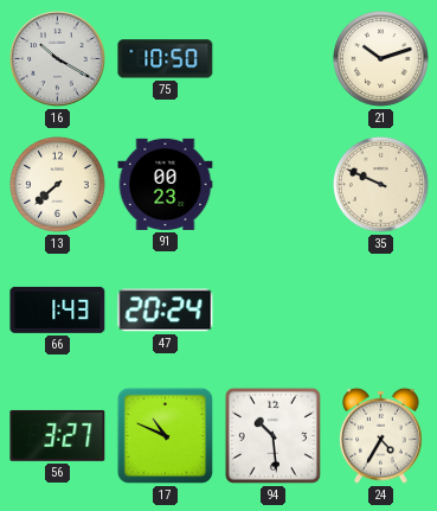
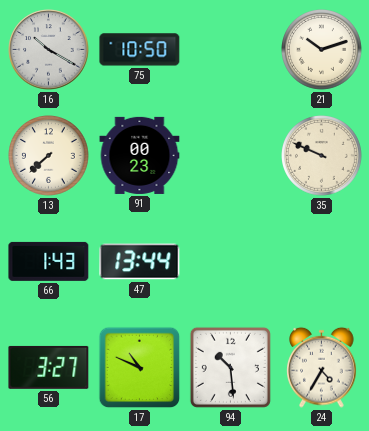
47: 20:24 -> 13:44 (140, 262)
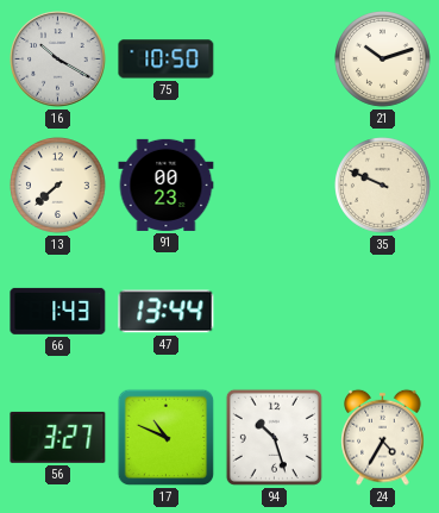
94: 10:29 -> 10:27 (274, 437)
